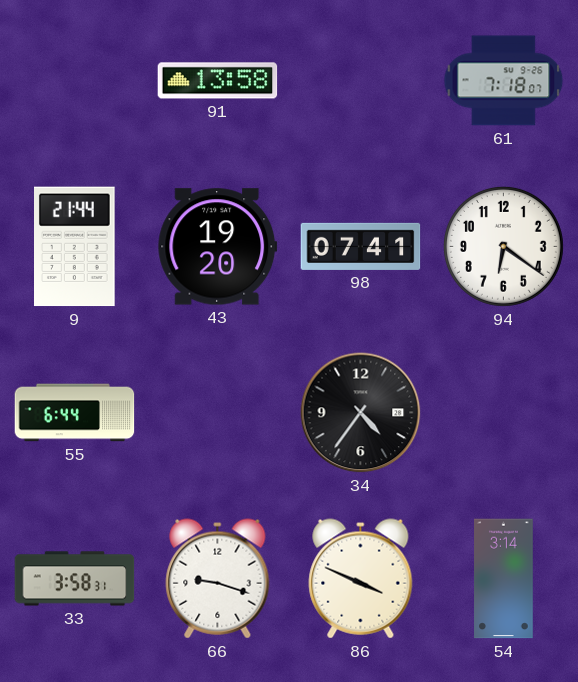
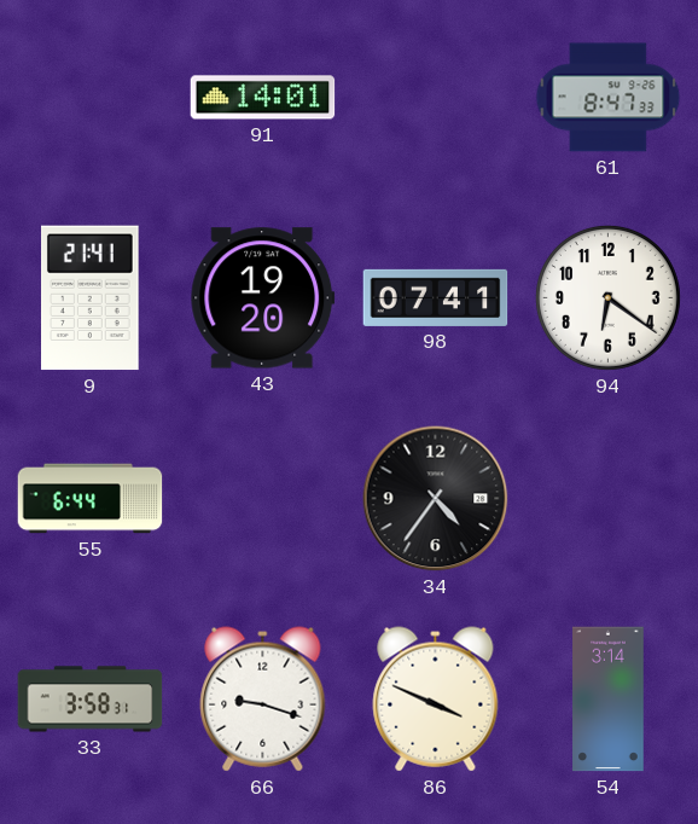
91: 13:58 -> 14:01 (263, 98)
61: 7:18 -> 8:47 (609, 98)
9: 21:44 -> 21:41 (91, 298)
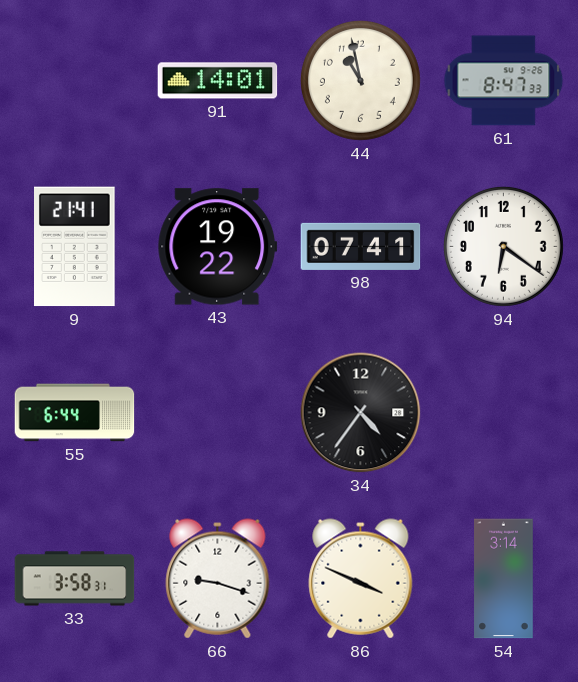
44: none -> 10:58 (360, 80)
43: 19:20 -> 19:22 (218, 247)
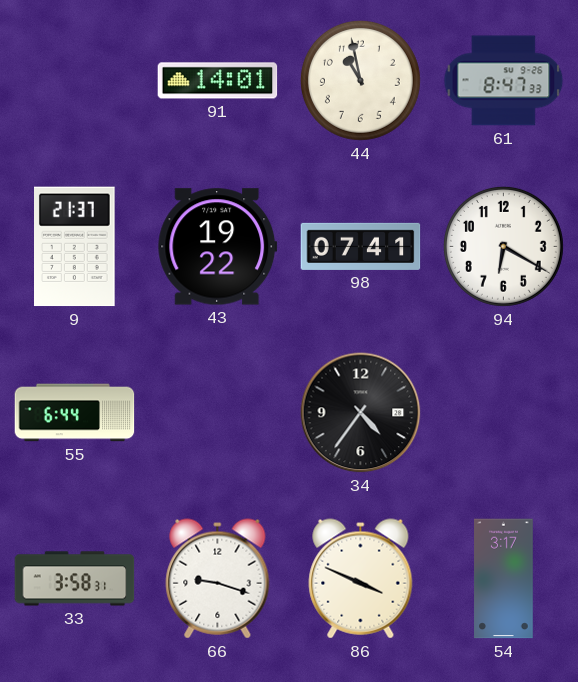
9: 21:41 -> 21:37 (75, 247)
94: 6:21 -> 6:20 (503, 246)
54: 3:14 -> 3:17 (504, 579)
